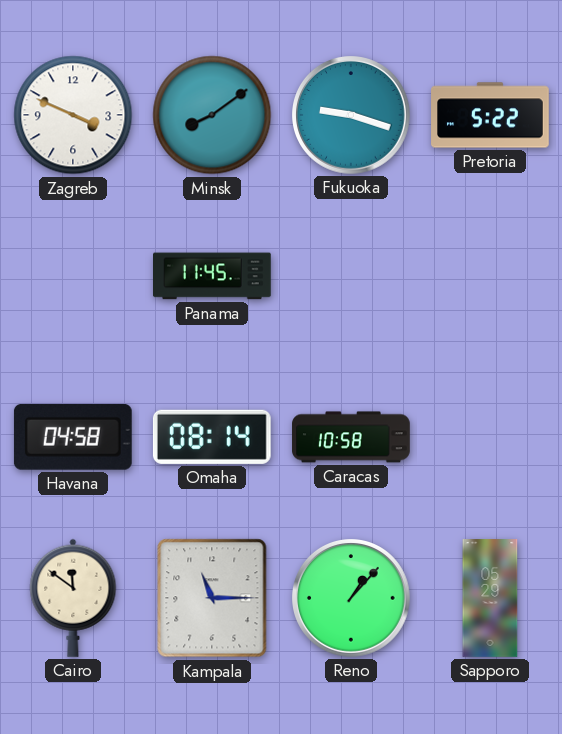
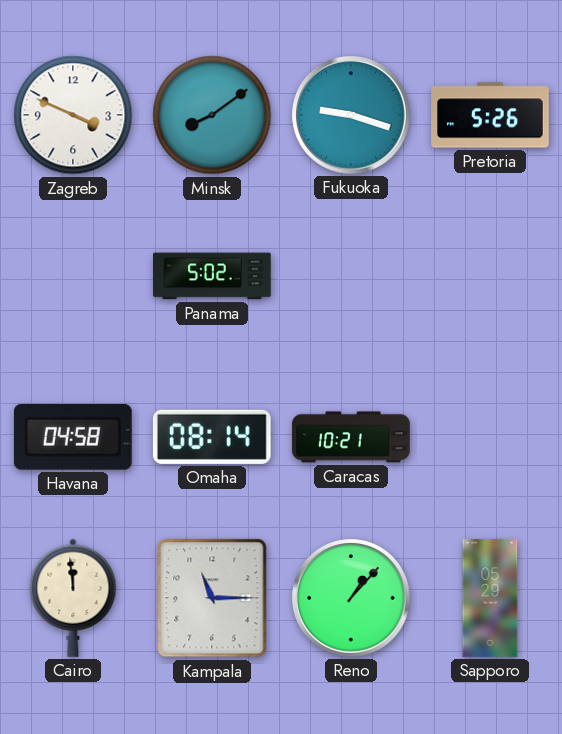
Pretoria: 5:22 -> 5:26 (490, 115)
Panama: 11:45 -> 5:02 (213, 276)
Caracas: 10:58 -> 10:21 (351, 437)
Cairo: 11:51 -> 11:59 (73, 598)
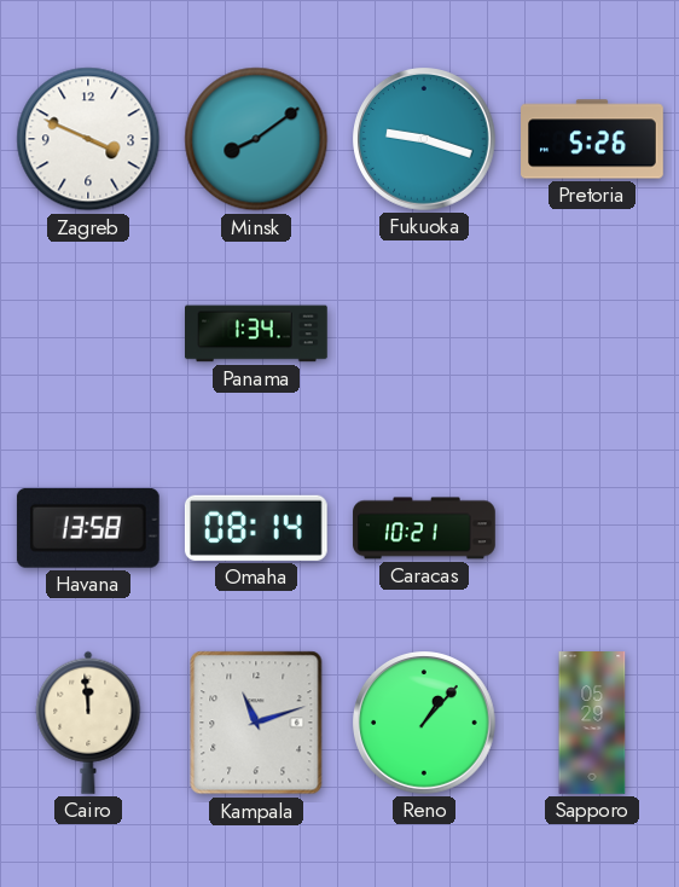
Panama: 5:02 -> 1:34 (257, 334)
Havana: 04:58 -> 13:58 (88, 528)
Kampala: 11:15 -> 11:12 (256, 723)
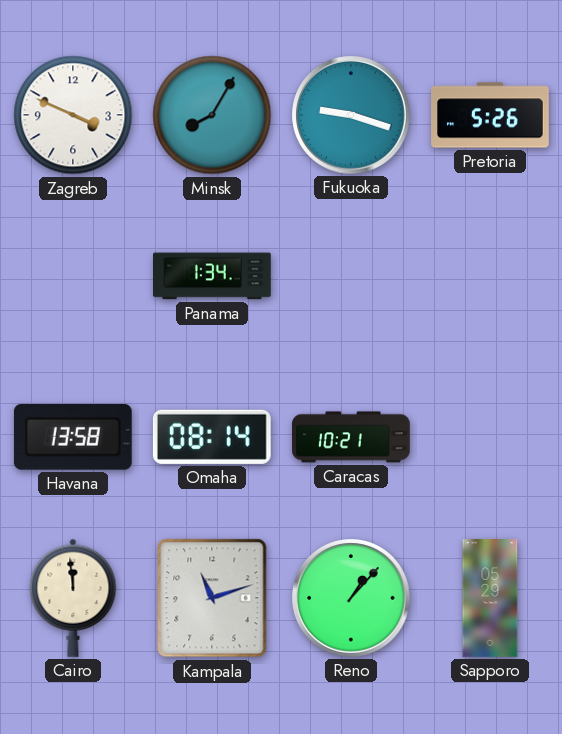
Minsk: 8:09 -> 8:05 (212, 115)
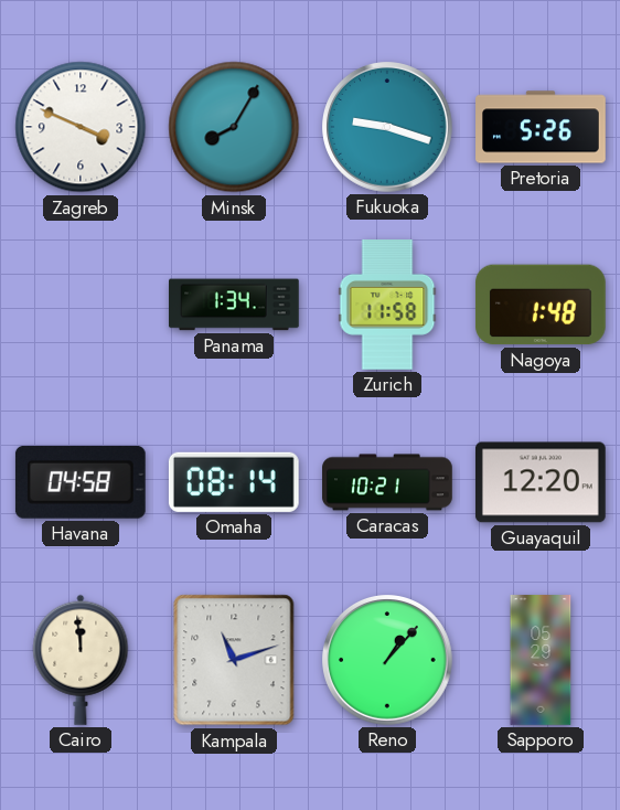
Zurich: none -> 11:58 (387, 306)
Nagoya: none -> 1:48 (541, 305)
Havana: 13:58 -> 04:58 (81, 482)
Guayaquil: none -> 12:20 (541, 482)
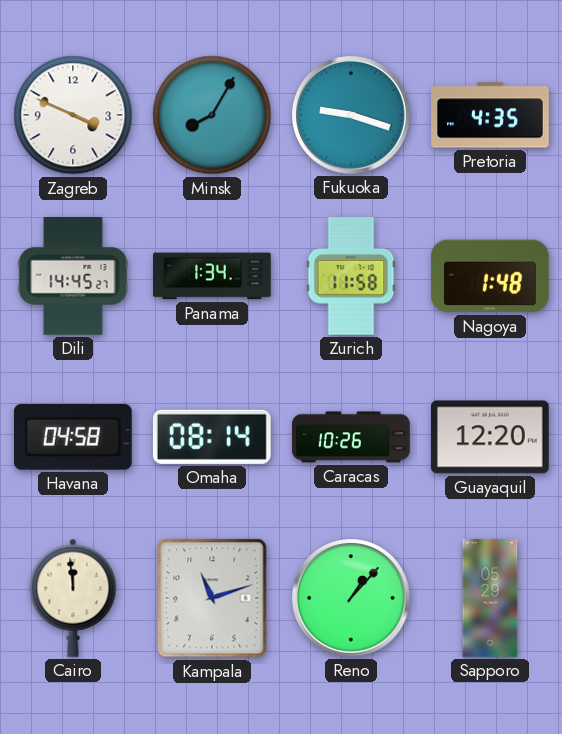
Pretoria: 5:26 -> 4:35 (490, 115)
Dili: none -> 14:45 (73, 277)
Caracas: 10:21 -> 10:26 (351, 437)
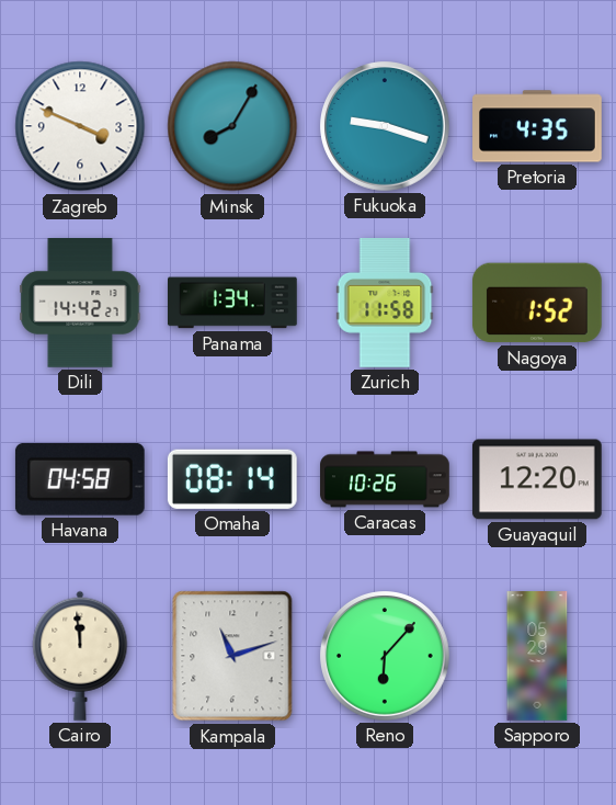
Dili: 14:45 -> 14:42 (80, 304)
Nagoya: 1:48 -> 1:52 (537, 303)
Reno: 1:07 -> 6:07 (386, 657)
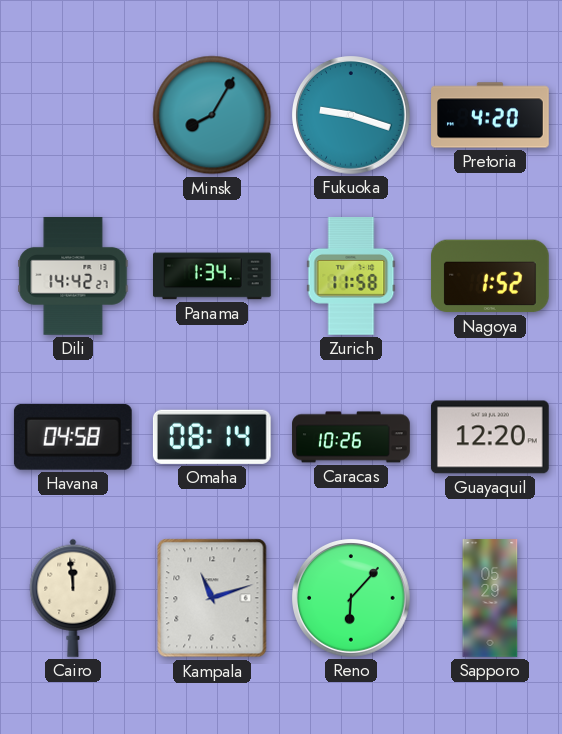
Zagreb: 3:49 -> none (80, 126)
Pretoria: 4:35 -> 4:20 (490, 115)
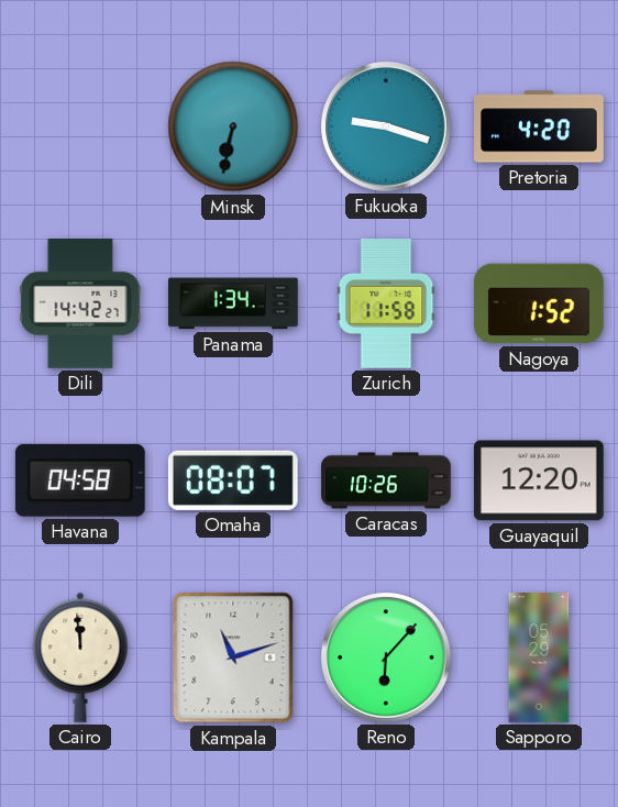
Minsk: 8:05 -> 6:32 (233, 126)
Omaha: 08:14 -> 08:07 (233, 480)
